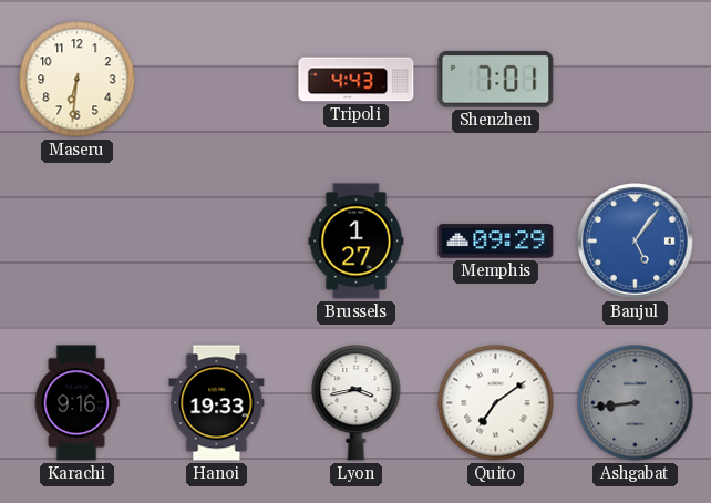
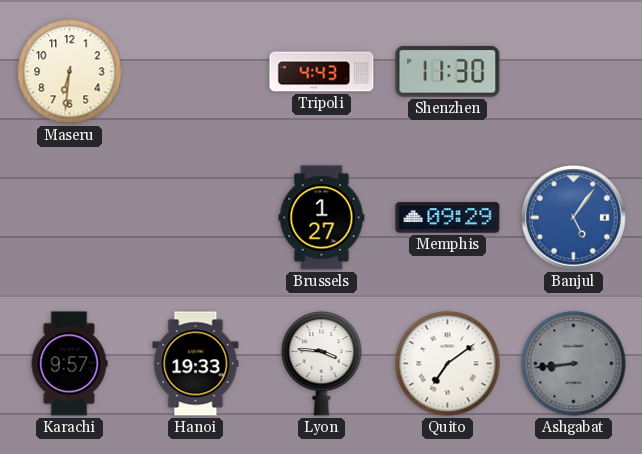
Shenzhen: 7:01 -> 11:30 (448, 72)
Karachi: 9:16 -> 9:57 (69, 364)
Lyon: 3:43 -> 3:46 (322, 364)
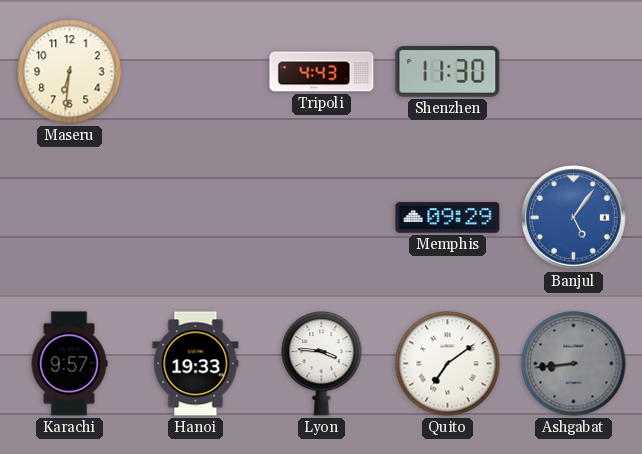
Brussels: 1:27 -> none (322, 218)
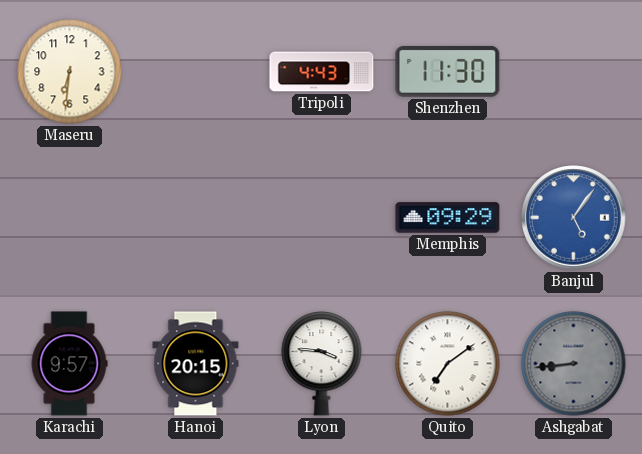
Hanoi: 19:33 -> 20:15 (196, 364)
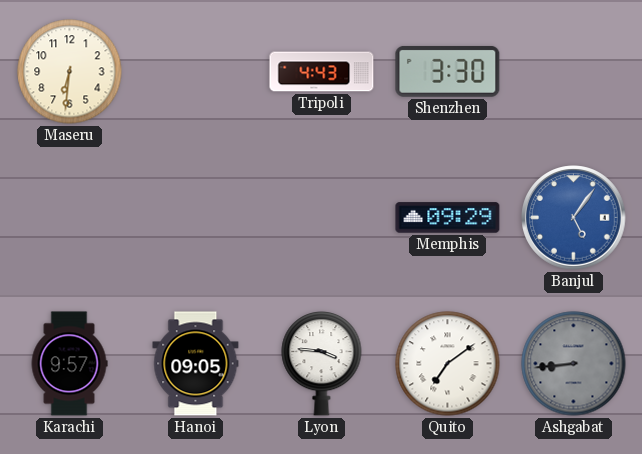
Shenzhen: 11:30 -> 3:30 (448, 72)
Hanoi: 20:15 -> 09:05 (196, 364)
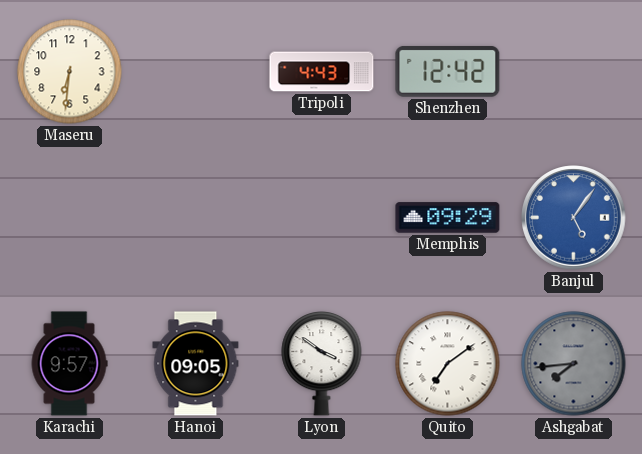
Shenzhen: 3:30 -> 12:42 (448, 72)
Lyon: 3:46 -> 3:51 (322, 364)
Ashgabat: 8:44 -> 7:44 (574, 364)
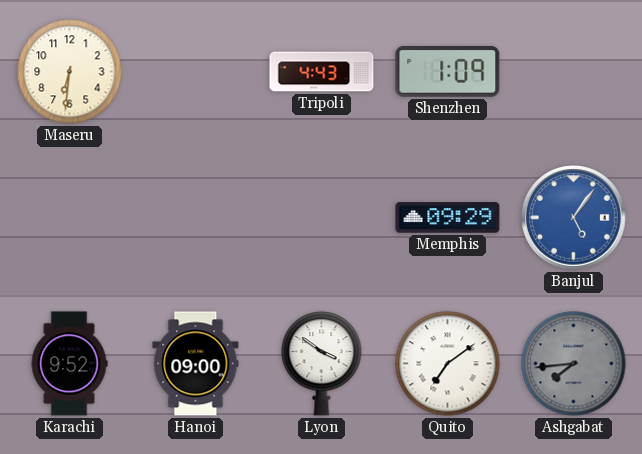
Shenzhen: 12:42 -> 1:09 (448, 72)
Karachi: 9:57 -> 9:52 (69, 364)
Hanoi: 09:05 -> 09:00 (196, 364)
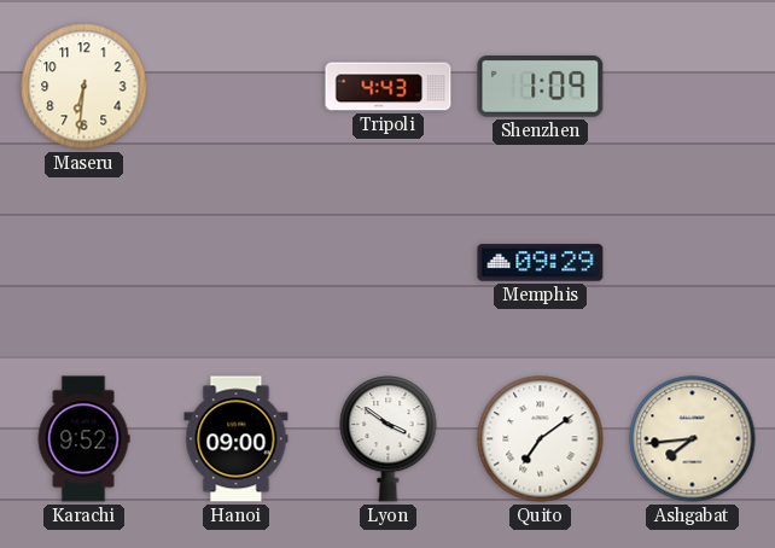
Banjul: 5:06 -> none (574, 218)
Ashgabat dial: grey -> cream (693, 439)
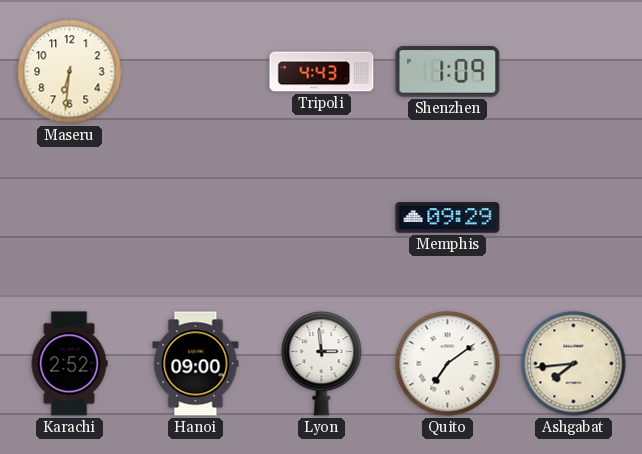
Karachi: 9:52 -> 2:52 (69, 364)
Lyon: 3:51 -> 2:59 (322, 364)
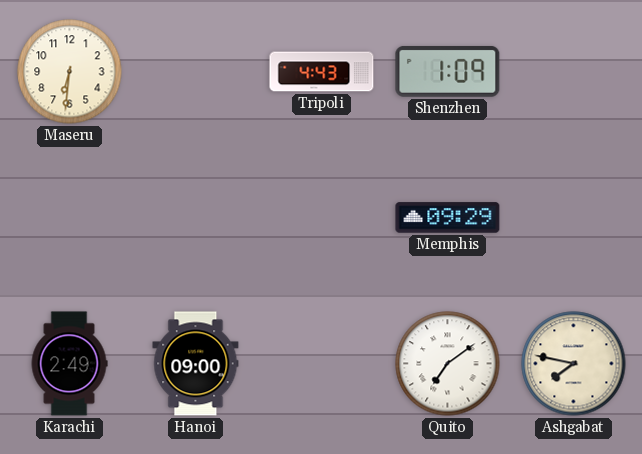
Karachi: 2:52 -> 2:49 (69, 364)
Lyon: 2:59 -> none (322, 364)
Ashgabat: 7:44 -> 7:47 (574, 364)
